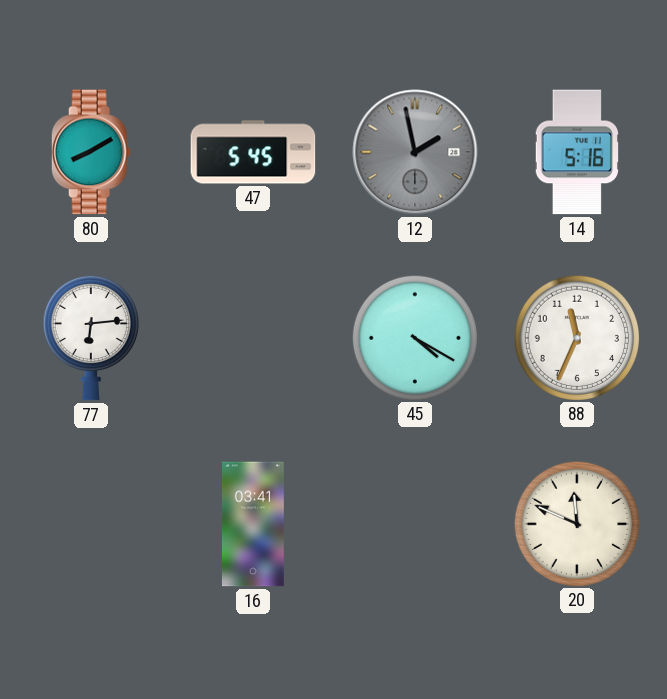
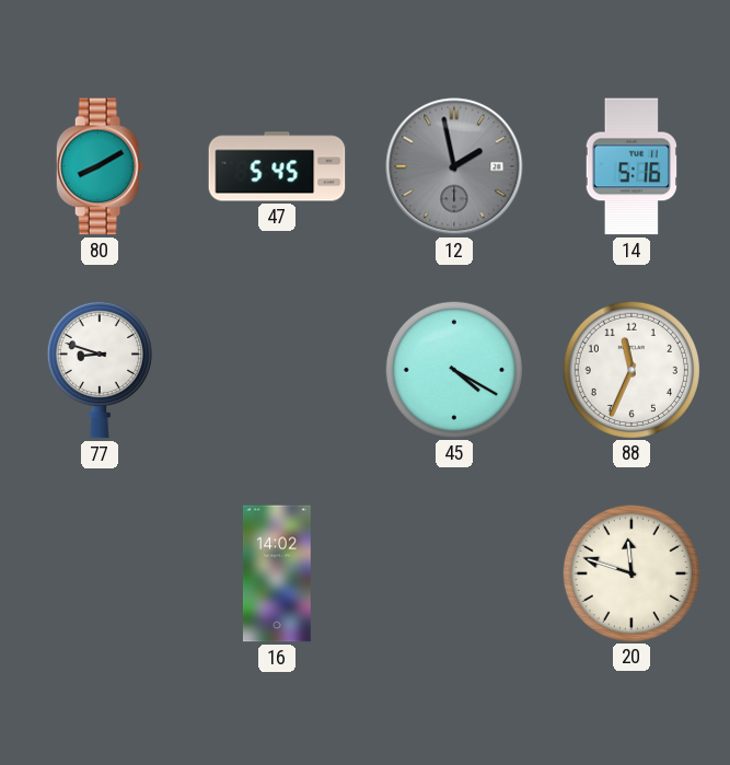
77: 6:14 -> 8:48 (100, 370)
16: 03:41 -> 14:02 (277, 573)
20: 11:49 -> 11:48 (630, 572)
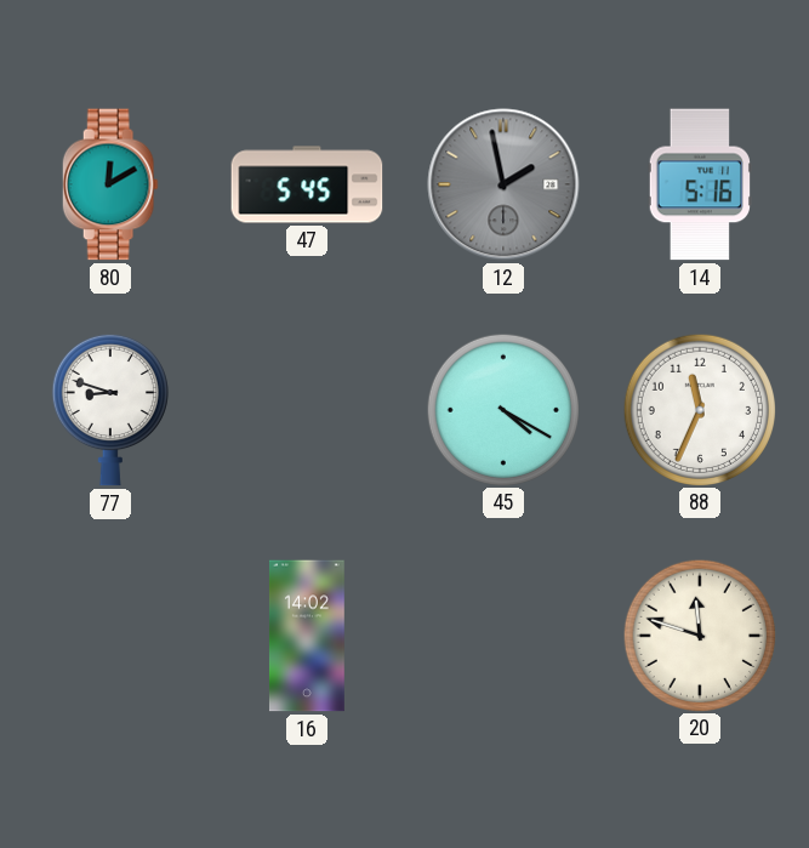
80: 8:10 -> 12:10 (110, 184)
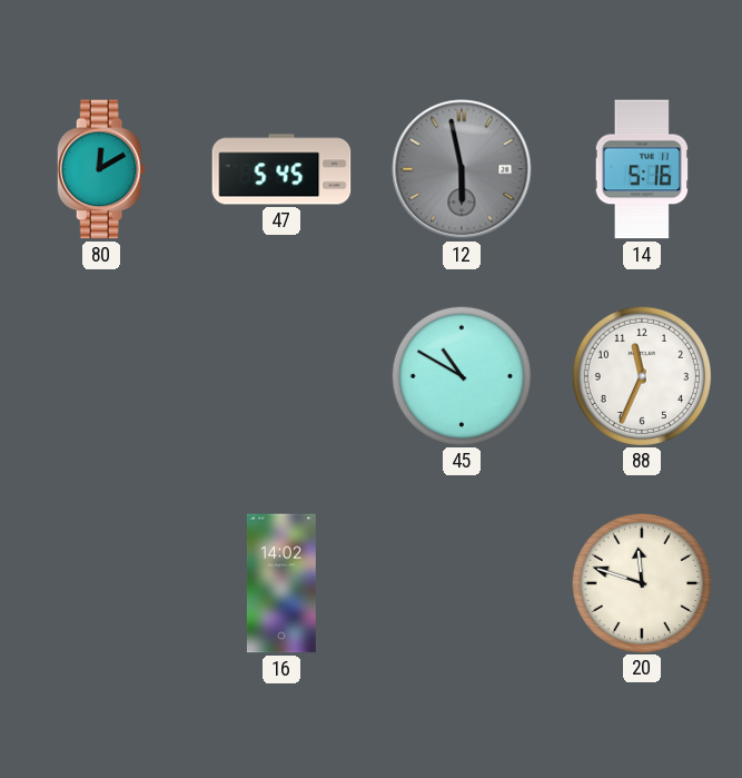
12: 1:58 -> 5:58 (462, 169)
77: 8:48 -> none (110, 410)
45: 4:20 -> 10:50 (461, 375)
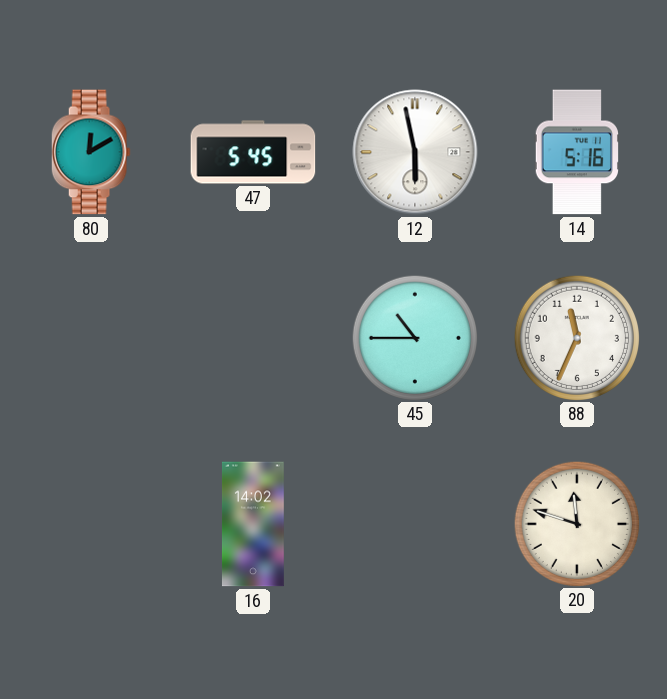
12 dial: grey -> white (415, 152)
45: 10:50 -> 10:45 (414, 337)
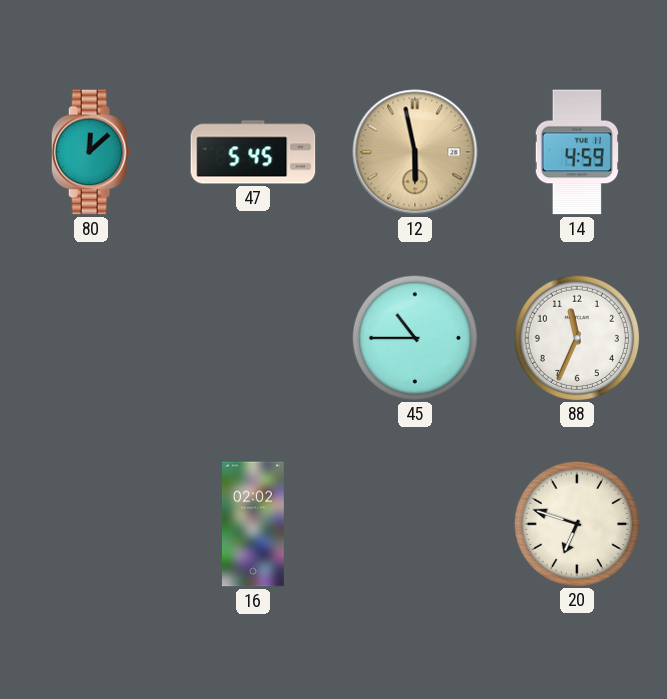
80: 12:10 -> 12:08 (91, 152)
12 dial: white -> champagne (415, 152)
14: 5:16 -> 4:59 (576, 152)
16: 14:02 -> 02:02 (253, 524)
20: 11:48 -> 6:48 (576, 523)
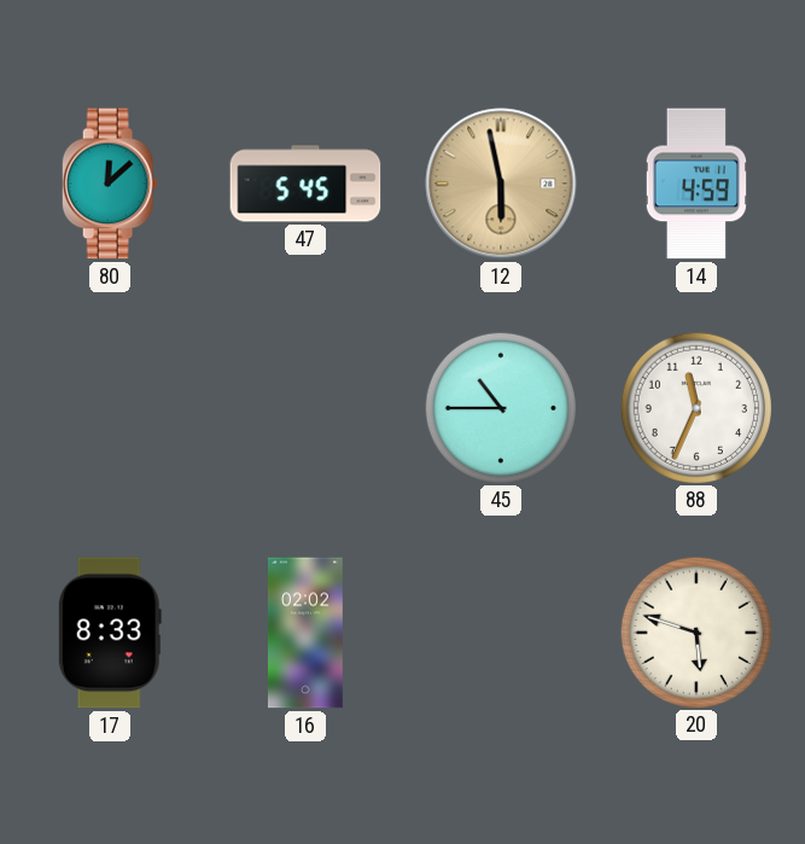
17: none -> 8:33 (110, 633)
20: 6:48 -> 5:48 (695, 631)
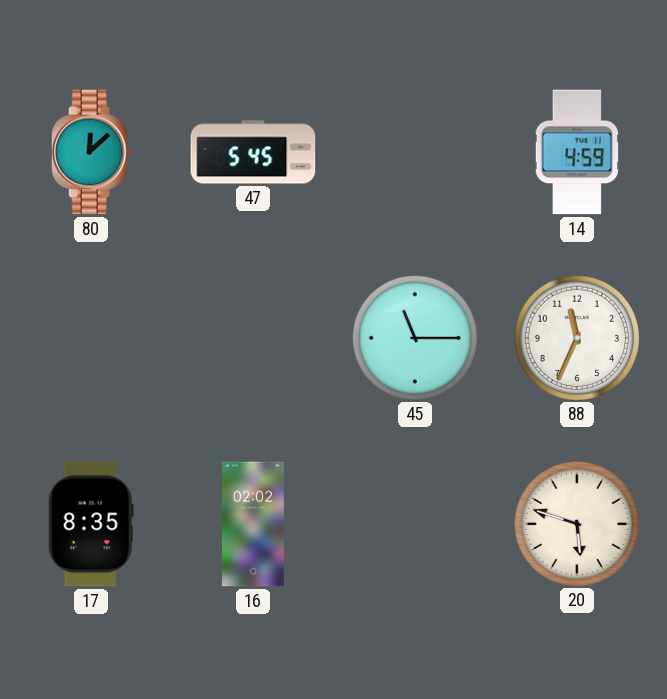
12: 5:58 -> none (501, 184)
45: 10:45 -> 11:15 (414, 337)
17: 8:33 -> 8:35 (91, 524)
